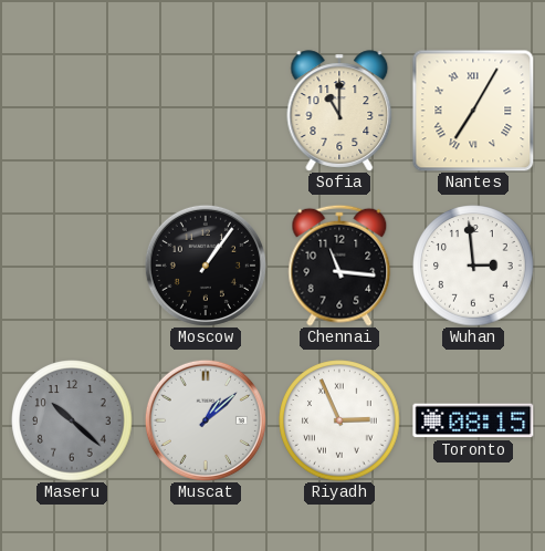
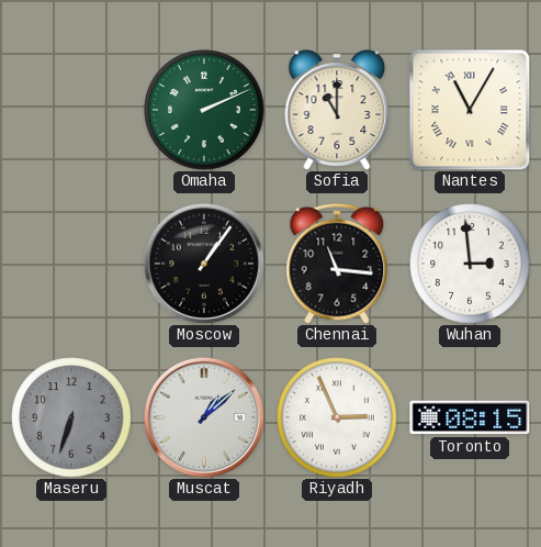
Omaha: none -> 2:11 (204, 110)
Nantes: 7:05 -> 11:05 (470, 110)
Maseru: 10:22 -> 6:33 (71, 417)
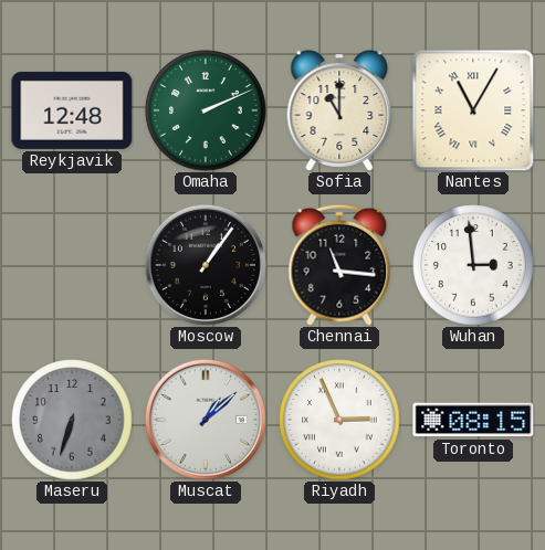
Reykjavik: none -> 12:48 (72, 110)
